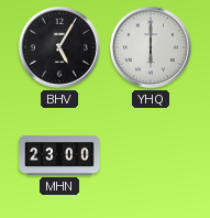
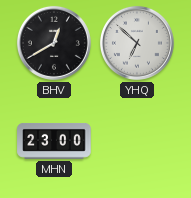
BHV: 5:05 -> 12:40 (54, 43)
YHQ: 6:00 -> 6:52 (137, 43)
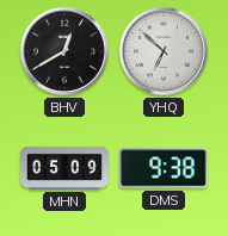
MHN: 23:00 -> 05:09 (64, 168)
DMS: none -> 9:38 (165, 168)
